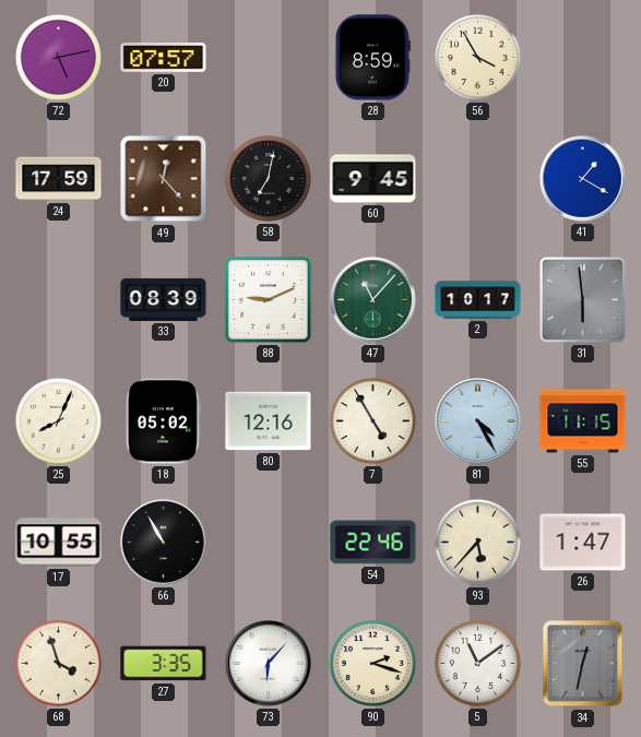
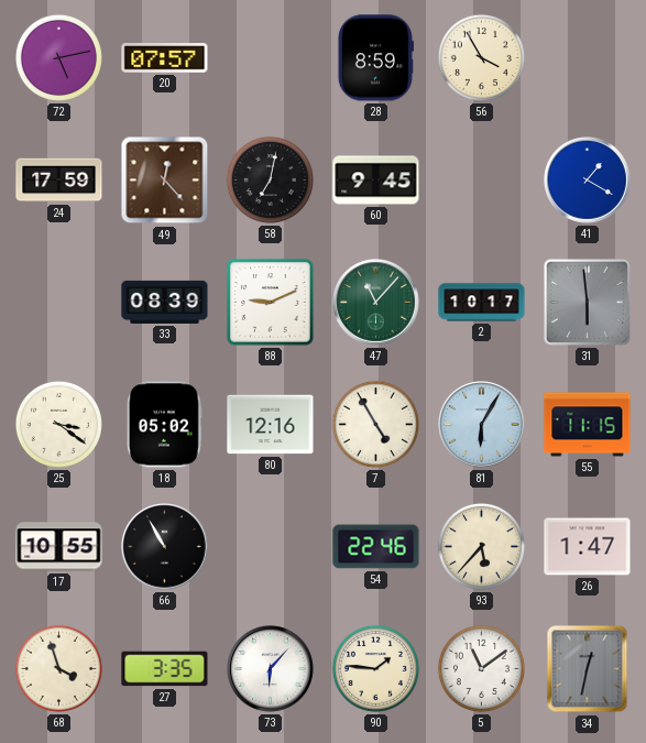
25: 8:04 -> 3:21 (58, 424)
81: 4:25 -> 6:05 (482, 425)
90: 2:18 -> 1:46 (375, 668)
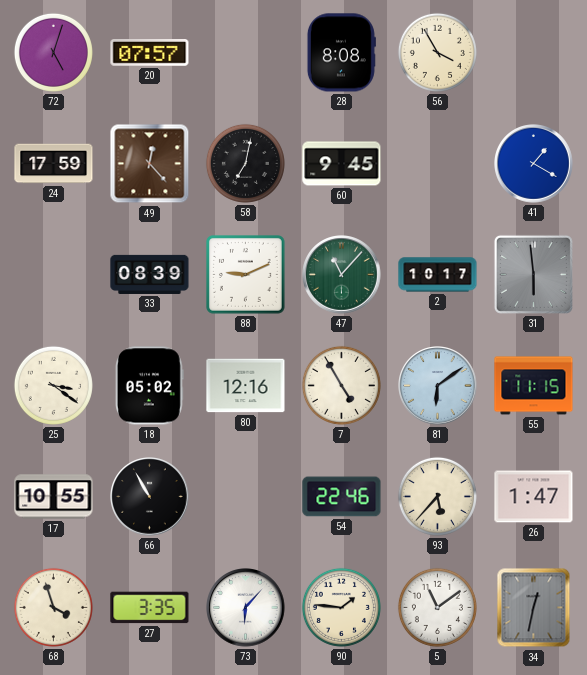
72: 5:13 -> 5:03 (53, 52)
28: 8:59 -> 8:08 (341, 53)
81: 6:05 -> 6:09 (438, 386)
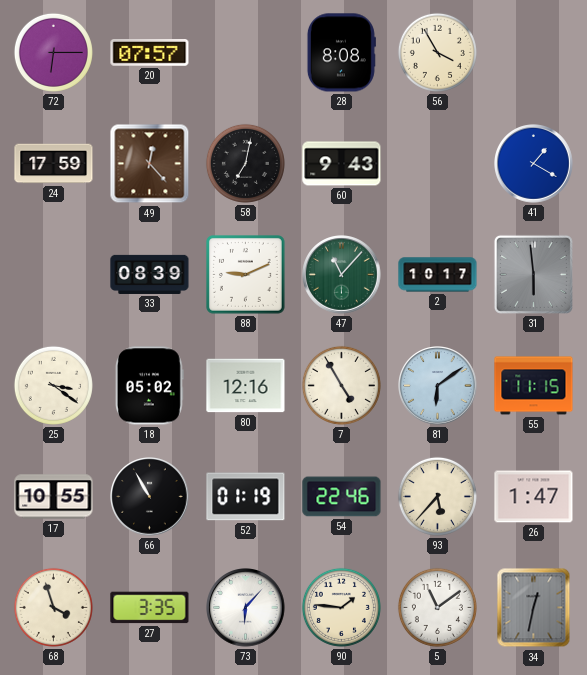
72: 5:03 -> 6:15 (53, 52)
60: 9:45 -> 9:43 (342, 164)
52: none -> 01:19 (246, 497)
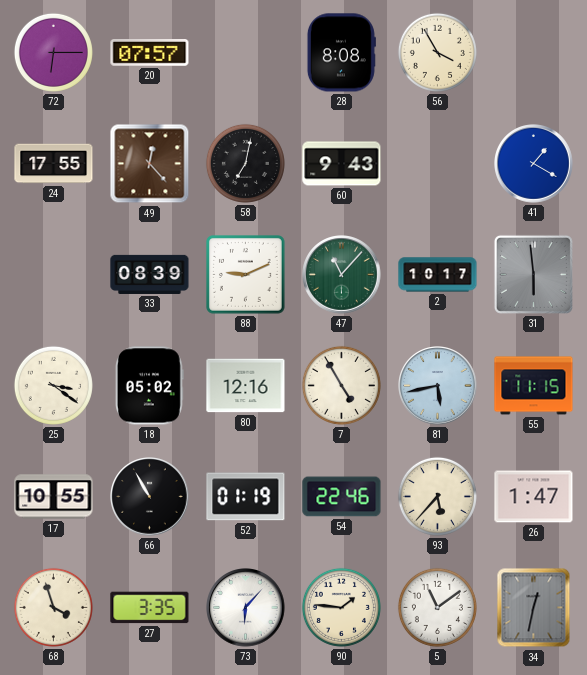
24: 17:59 -> 17:55 (54, 164)
81: 6:09 -> 5:43 (438, 386)
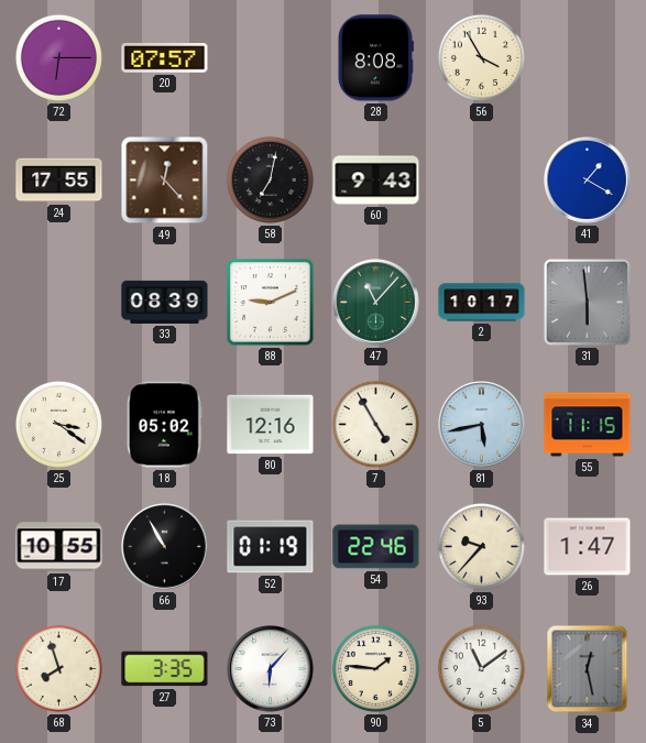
93: 5:37 -> 9:37 (481, 546)
68: 3:57 -> 7:57 (58, 668)
34: 12:32 -> 12:28 (588, 669)
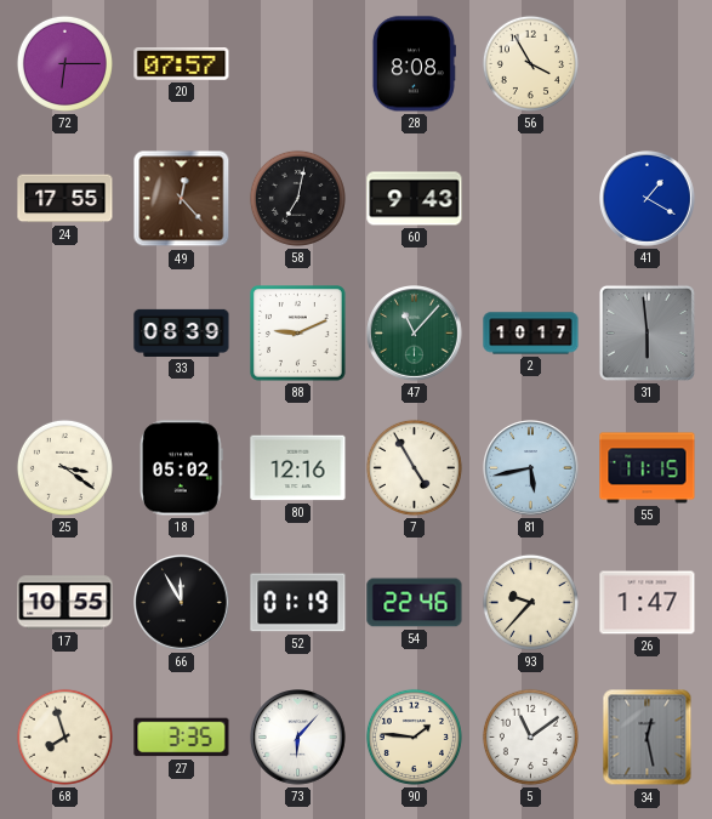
66: 10:55 -> 11:55 (182, 603)
